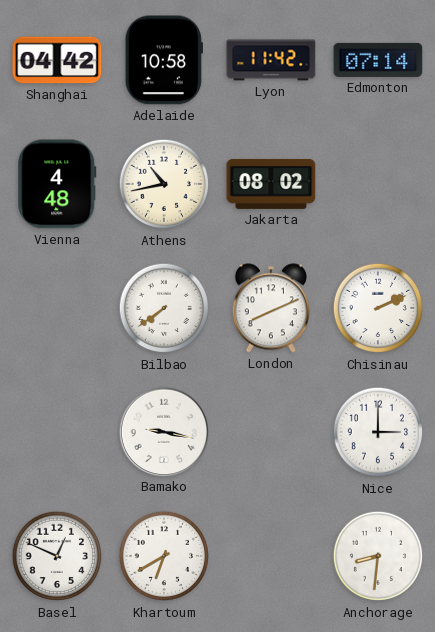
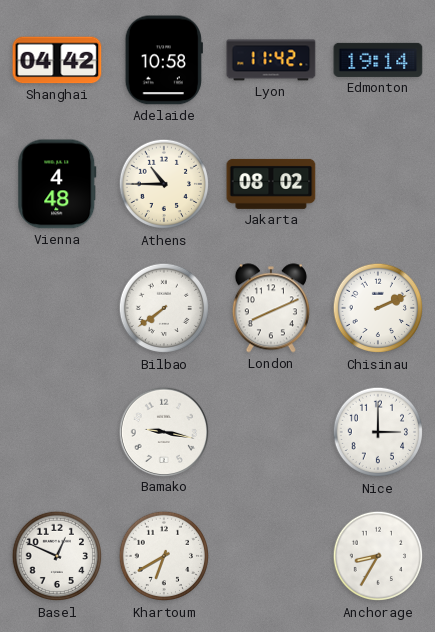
Edmonton: 07:14 -> 19:14 (378, 60)
Athens: 10:43 -> 10:45 (164, 184)
Anchorage: 8:31 -> 8:35 (378, 556)
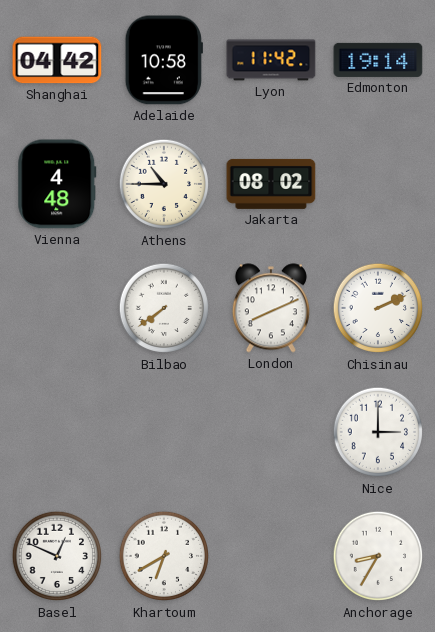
Bamako: 9:17 -> none (163, 431)
